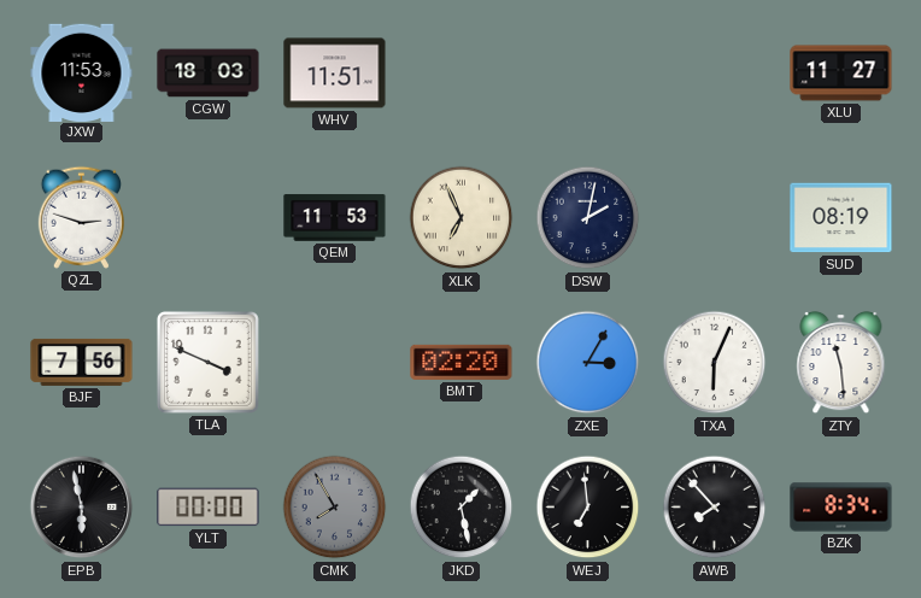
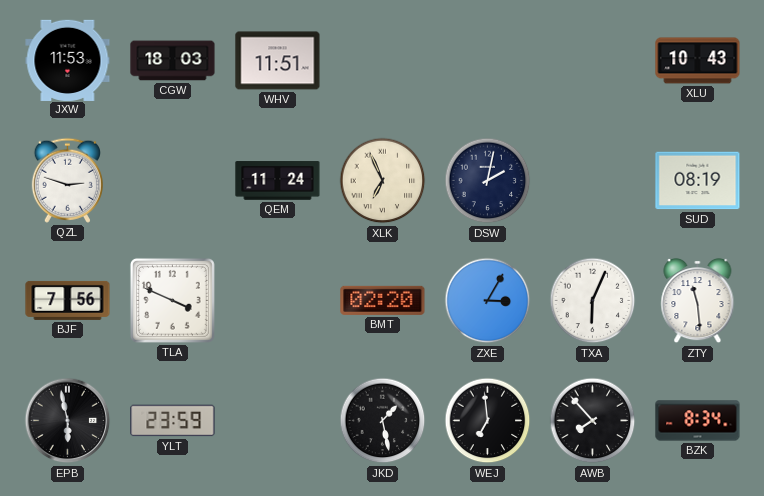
XLU: 11:27 -> 10:43 (698, 61)
QEM: 11:53 -> 11:24 (278, 181)
YLT: 00:00 -> 23:59 (173, 421)
CMK: 7:55 -> none (335, 508)
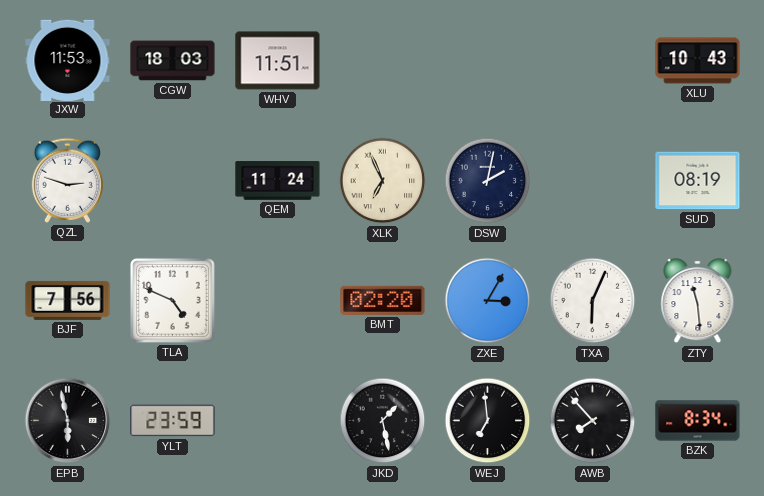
TLA: 3:49 -> 4:49 (172, 300)
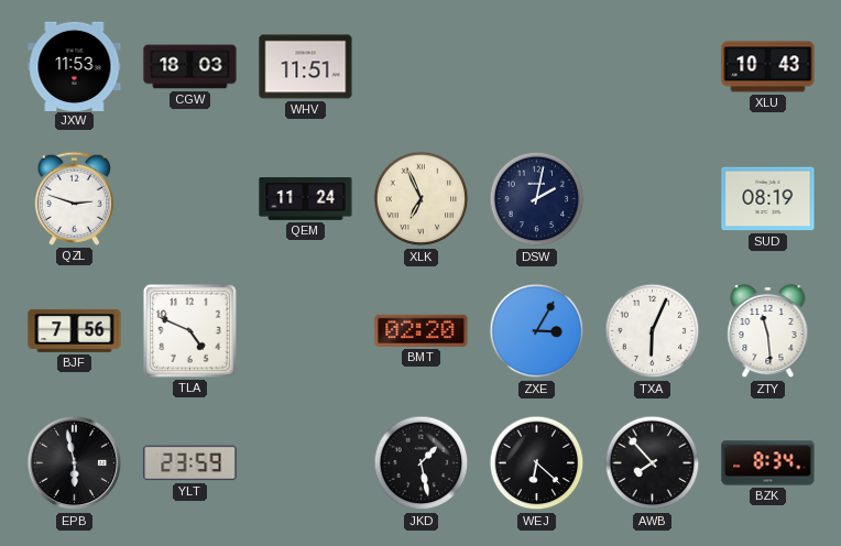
WEJ: 6:59 -> 6:22 (537, 463)
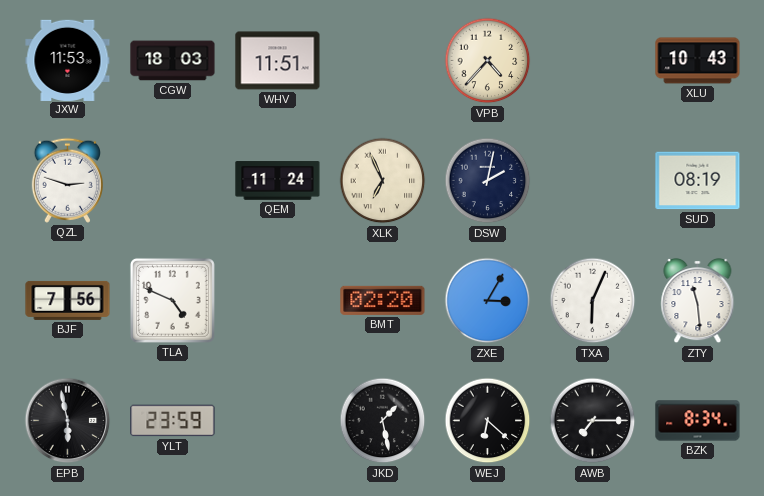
VPB: none -> 4:37 (488, 61)
AWB: 7:53 -> 7:15 (593, 421)
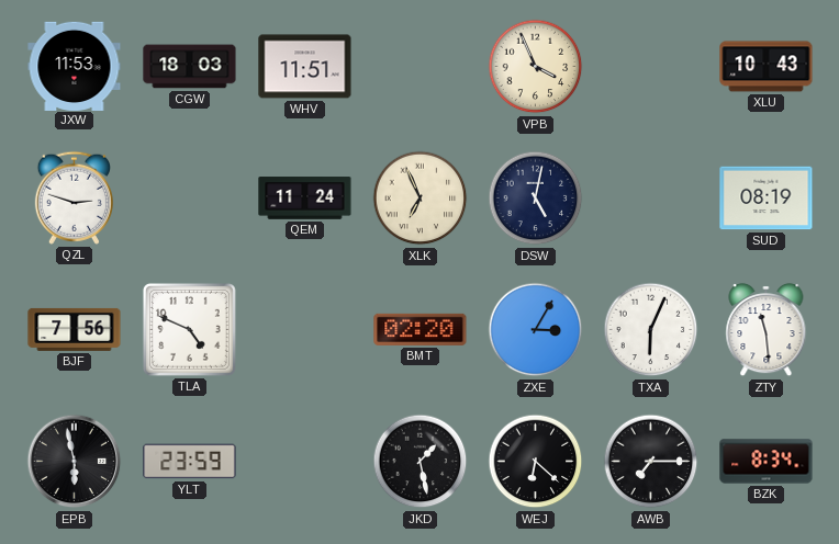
VPB: 4:37 -> 3:56 (536, 67)
DSW: 2:02 -> 5:02 (536, 199)
